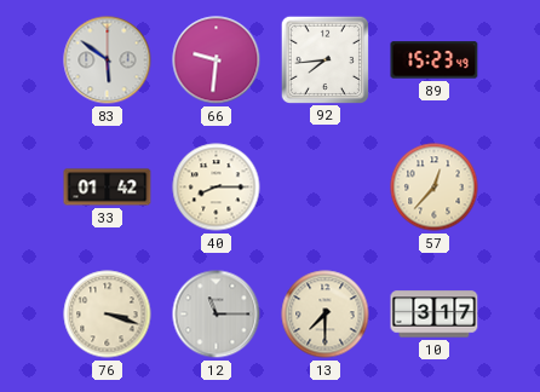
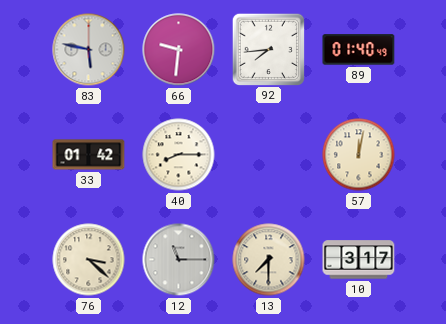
83: 5:51 -> 5:47 (89, 50)
89: 15:23 -> 01:40 (359, 50)
57: 12:37 -> 12:02 (359, 155)
76: 3:18 -> 3:22 (89, 260)
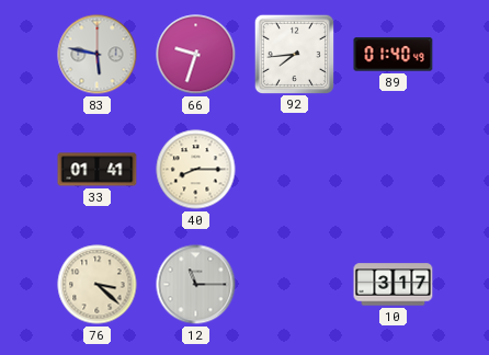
66: 9:31 -> 9:33 (196, 55)
33: 01:42 -> 01:41 (98, 170)
57: 12:02 -> none (359, 155)
13: 7:30 -> none (269, 260)
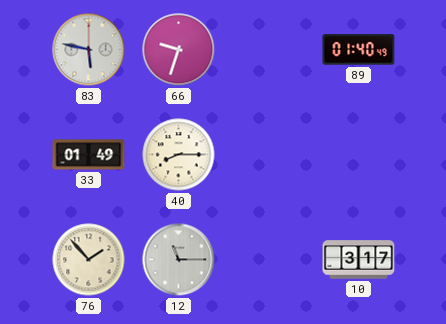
92: 7:44 -> none (294, 54)
33: 01:41 -> 01:49 (89, 155)
76: 3:22 -> 1:53 (89, 260)
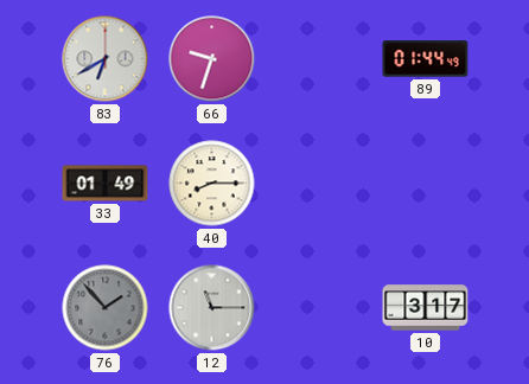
83: 5:47 -> 6:40 (106, 59)
89: 01:40 -> 01:44 (426, 59)
76 dial: cream -> grey (106, 308)
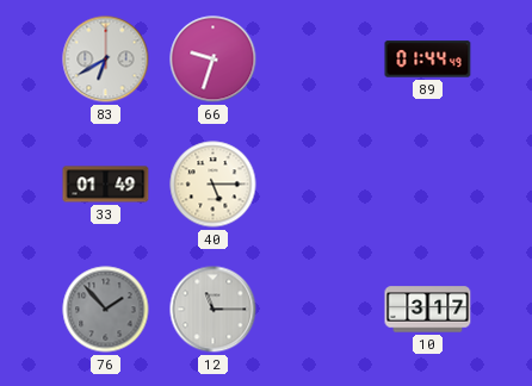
40: 8:15 -> 5:15 (214, 185)
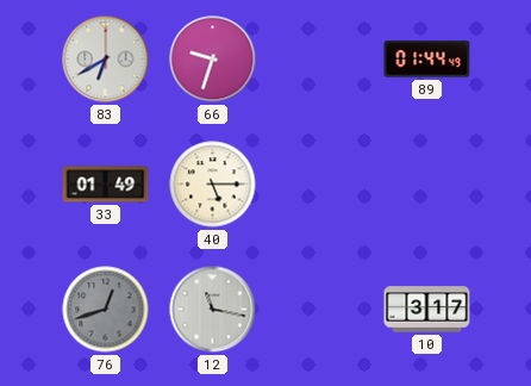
76: 1:53 -> 12:42 (106, 310)
12: 11:15 -> 11:17 (213, 310)
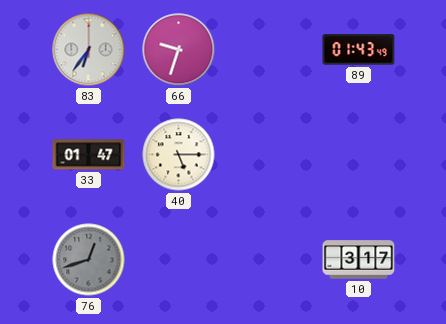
83: 6:40 -> 6:36 (89, 50)
89: 01:44 -> 01:43 (359, 50)
33: 01:49 -> 01:47 (89, 155)
12: 11:17 -> none (213, 310)
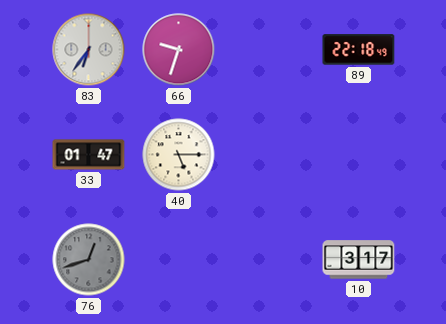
89: 01:43 -> 22:18 (359, 50)
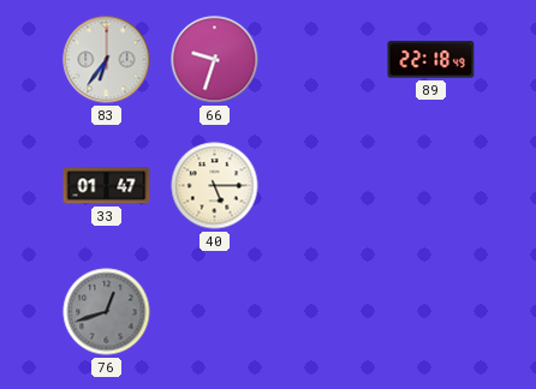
10: 3:17 -> none (359, 260)
